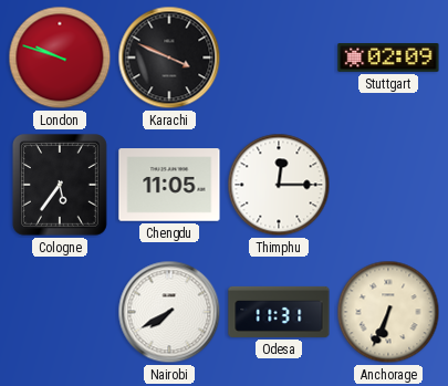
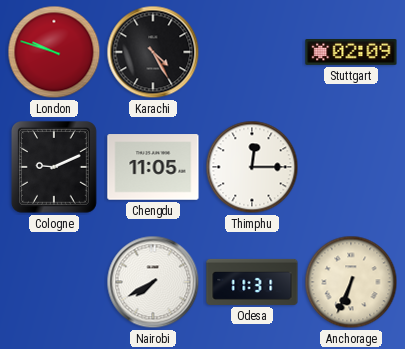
Karachi: 3:49 -> 4:25 (153, 52)
Cologne: 5:36 -> 9:11 (54, 168)
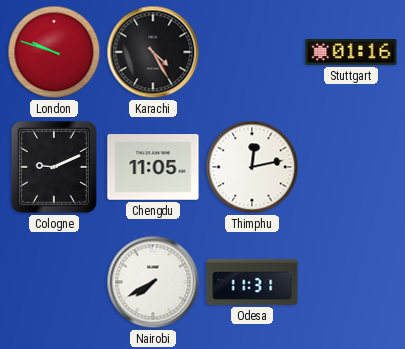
Stuttgart: 02:09 -> 01:16 (351, 52)
Thimphu: 12:15 -> 12:13 (252, 167)
Anchorage: 6:34 -> none (351, 282)
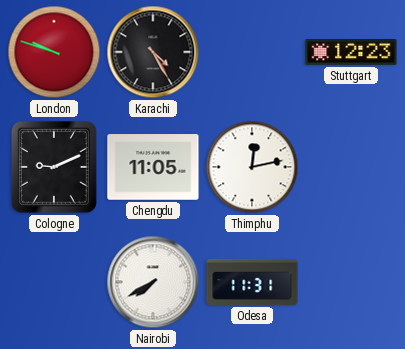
Stuttgart: 01:16 -> 12:23 (351, 52)
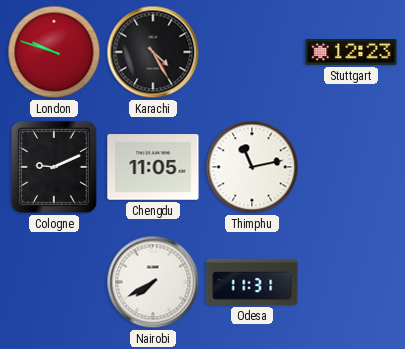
Thimphu: 12:13 -> 11:13 (252, 167)
